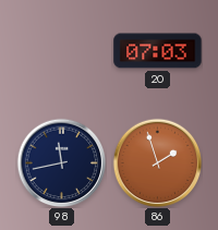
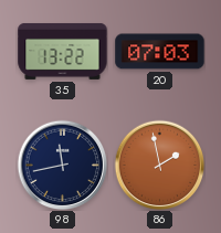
35: none -> 13:22 (63, 51)
86: 1:57 -> 1:58 (159, 165)
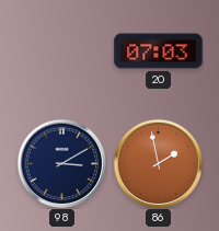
35: 13:22 -> none (63, 51)
98: 11:43 -> 3:10 (61, 163)
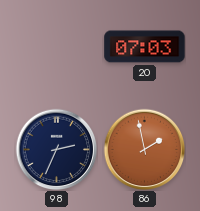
98: 3:10 -> 2:34 (56, 149)
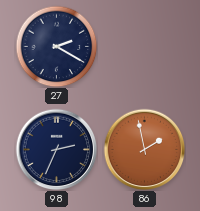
27: none -> 2:20 (56, 46)
20: 07:03 -> none (145, 47)
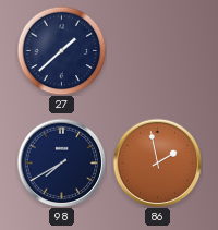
27: 2:20 -> 1:38 (61, 50)
98: 2:34 -> 7:40 (61, 162)
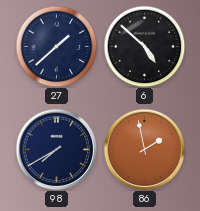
6: none -> 4:52 (144, 46)
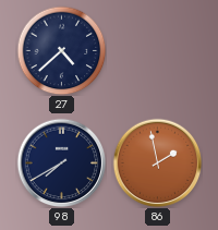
27: 1:38 -> 4:38 (61, 50)
6: 4:52 -> none (144, 46)
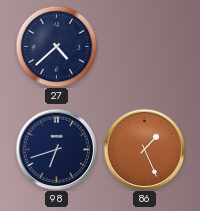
98: 7:40 -> 6:42 (56, 149)
86: 1:58 -> 1:26 (144, 149)
